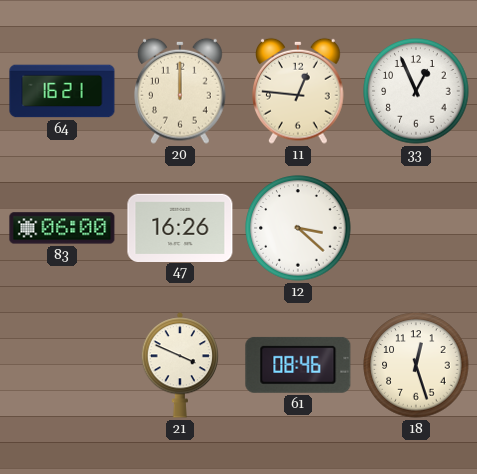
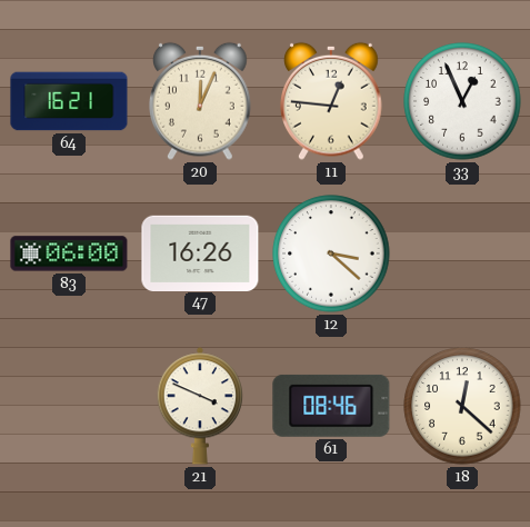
20: 12:00 -> 12:04 (201, 101)
18: 12:27 -> 12:22 (462, 406)
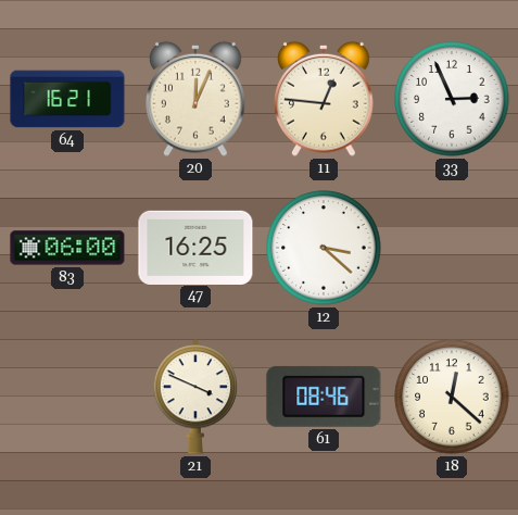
33: 12:56 -> 2:56 (452, 99)
47: 16:26 -> 16:25 (195, 247)
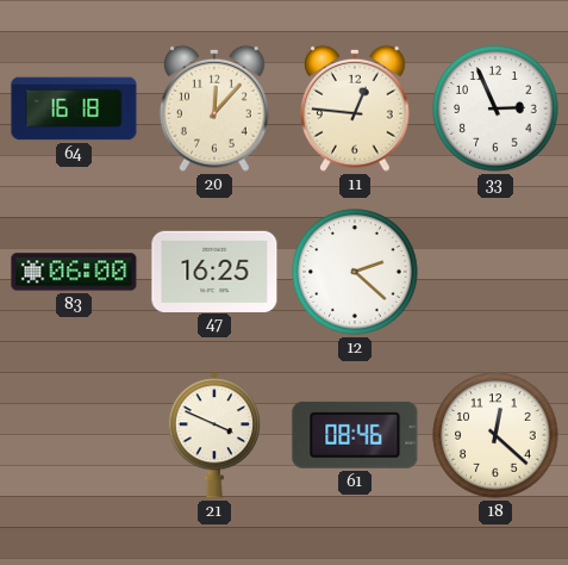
64: 16:21 -> 16:18 (74, 108)
20: 12:04 -> 12:07 (216, 108)
12: 3:22 -> 2:22 (355, 272)
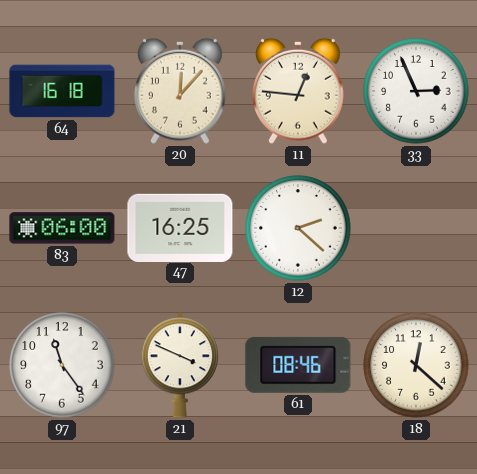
97: none -> 11:24 (62, 365)
